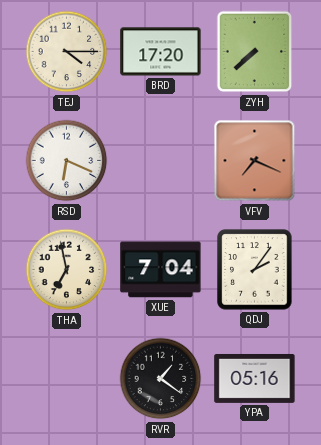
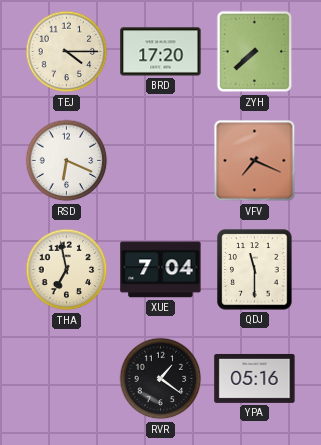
QDJ: 2:06 -> 11:30 (255, 270)
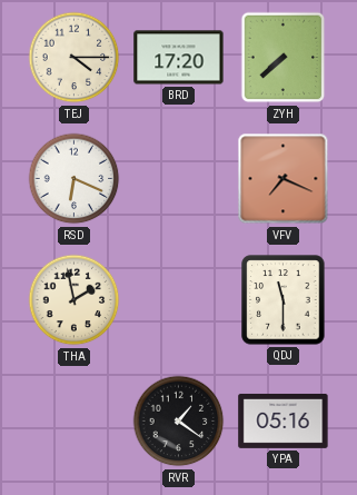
THA: 6:58 -> 1:58 (75, 300)
XUE: 7:04 -> none (161, 270)
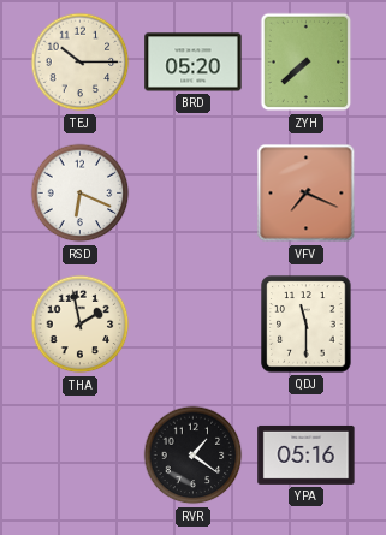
TEJ: 4:15 -> 10:15 (81, 63)
BRD: 17:20 -> 05:20 (194, 63)
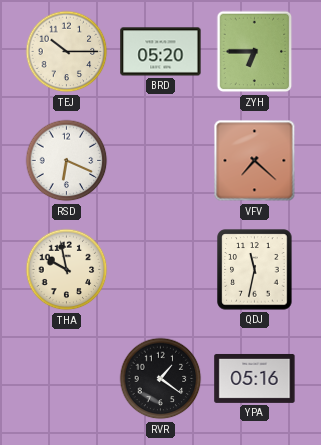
ZYH: 7:38 -> 6:45 (255, 52)
VFV: 7:19 -> 7:22 (255, 161)
THA: 1:58 -> 9:58 (67, 270)
QDJ: 11:30 -> 11:32 (255, 270)
